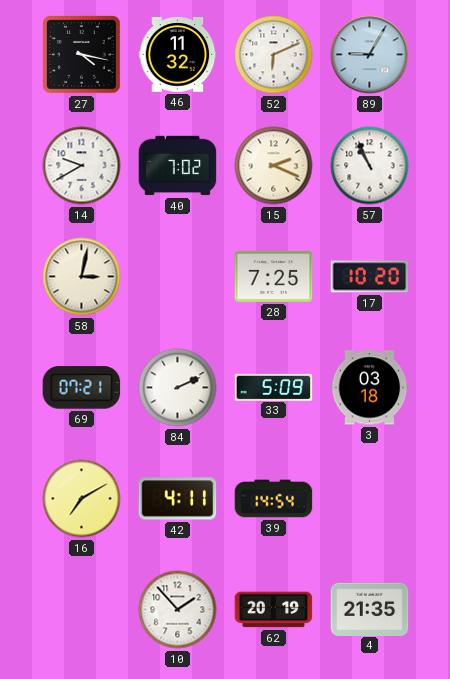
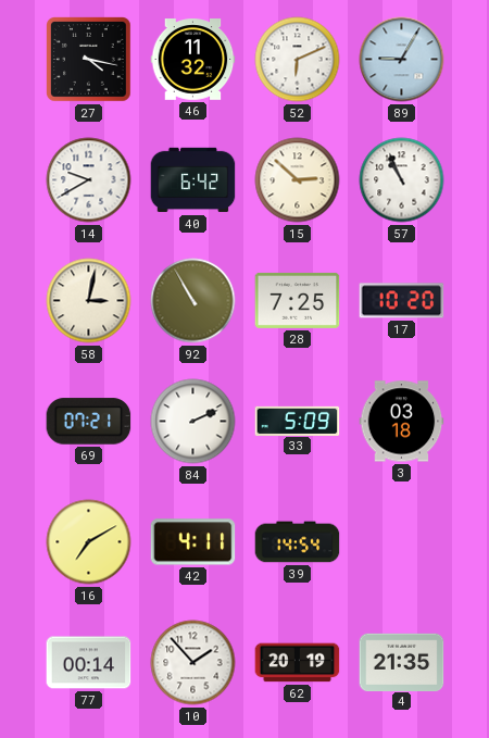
40: 7:02 -> 6:42 (193, 180)
15: 2:19 -> 2:52 (298, 180)
92: none -> 10:55 (193, 301)
77: none -> 00:14 (89, 663)
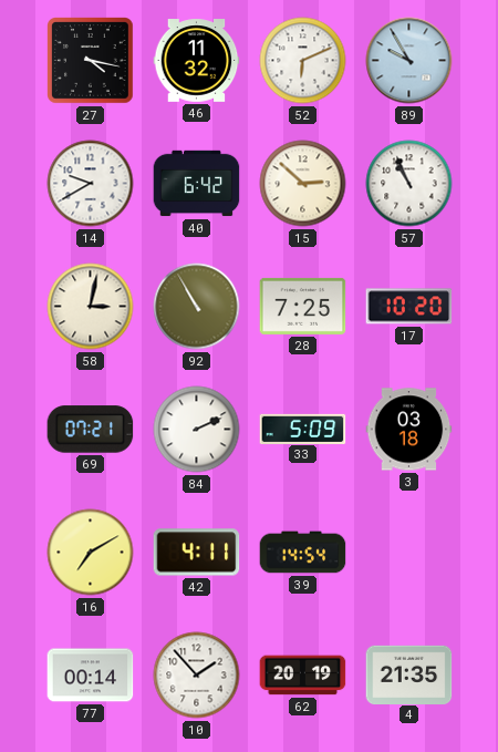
89: 9:05 -> 9:55 (409, 61)
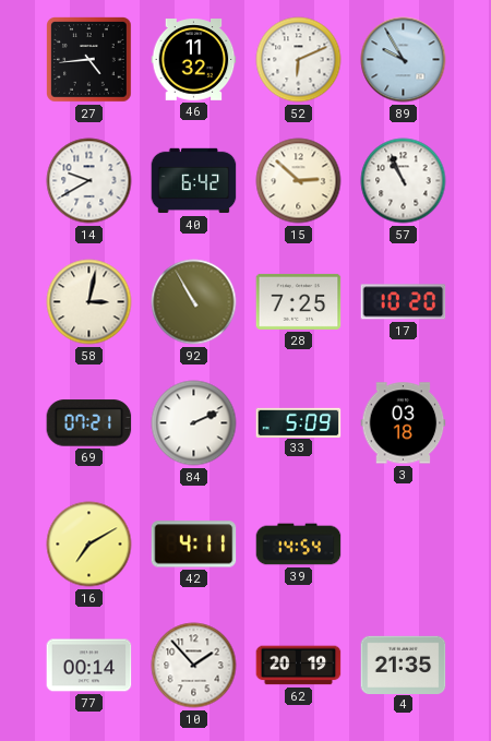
27: 4:17 -> 4:44 (89, 60)
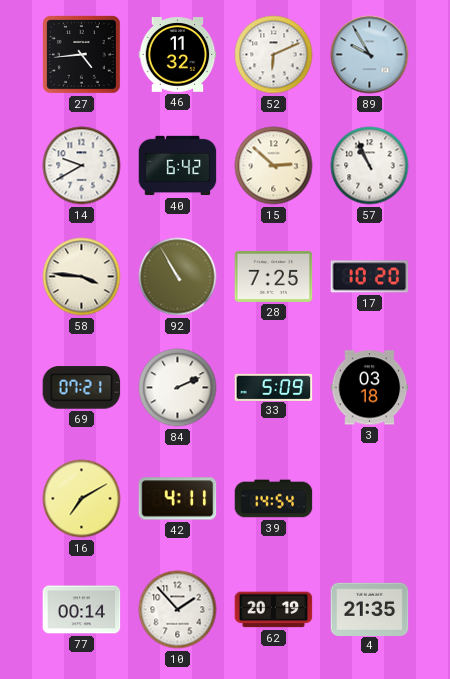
58: 3:02 -> 3:46 (82, 277)
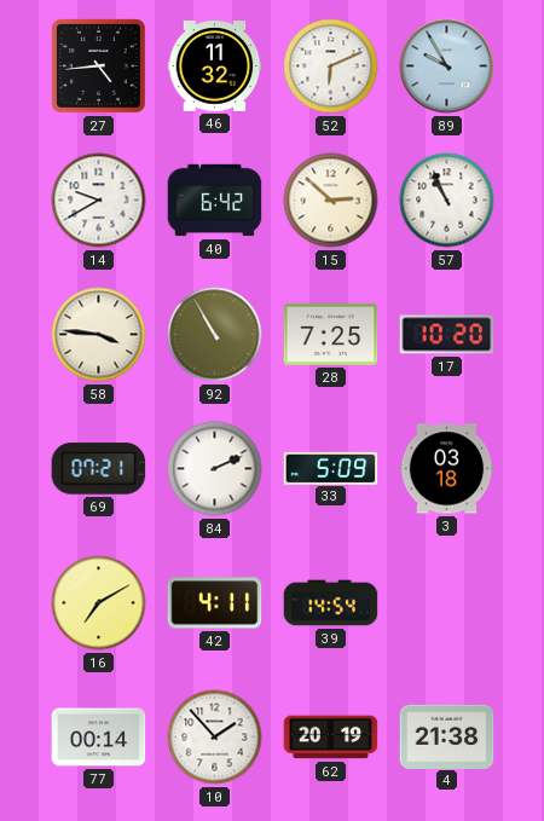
4: 21:35 -> 21:38 (447, 736)
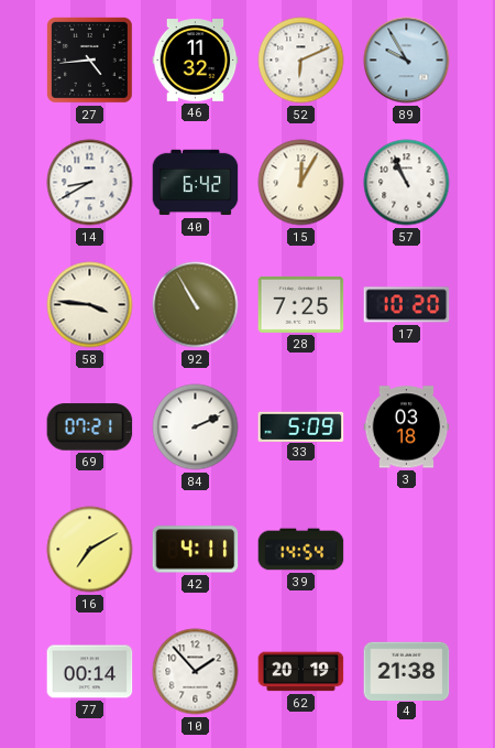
14: 9:40 -> 8:40 (90, 183)
15: 2:52 -> 12:05 (301, 183)
